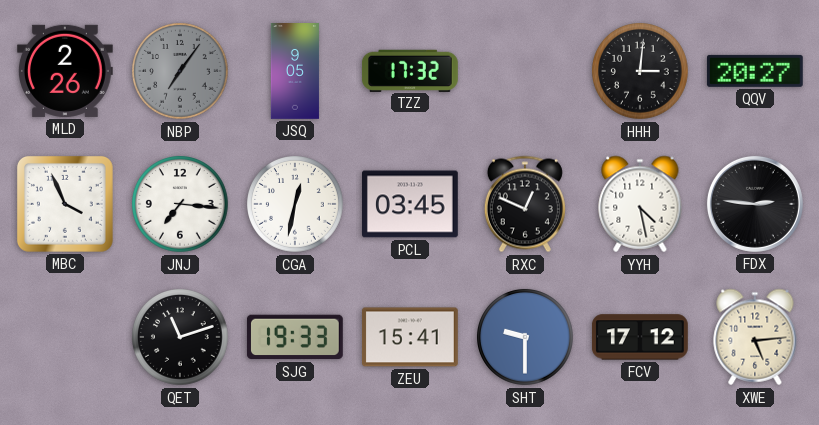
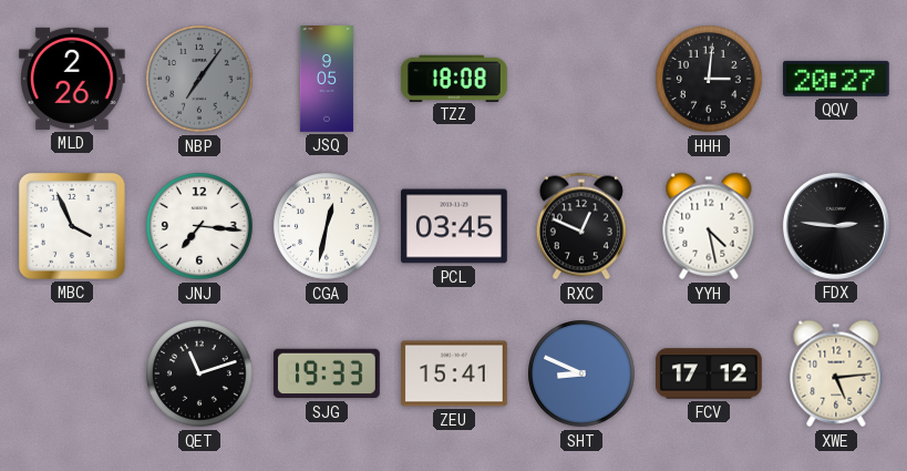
TZZ: 17:32 -> 18:08 (454, 78)
SHT: 9:30 -> 8:49 (583, 375)
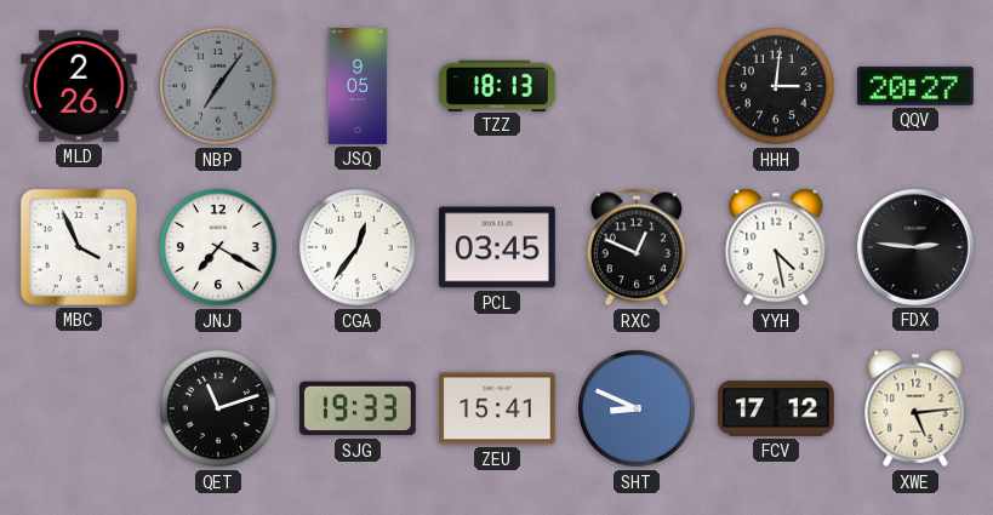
TZZ: 18:08 -> 18:13 (497, 85)
JNJ: 7:16 -> 7:20 (219, 248)
CGA: 12:32 -> 12:36 (359, 248)
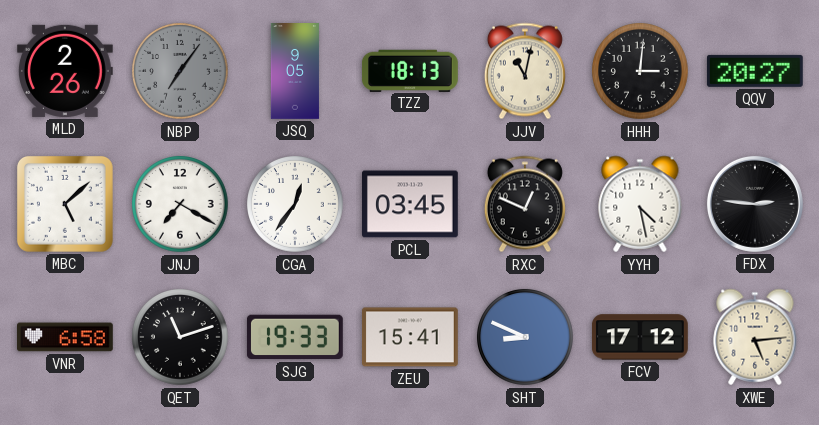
JJV: none -> 11:02 (525, 71)
MBC: 3:56 -> 5:08 (65, 204)
VNR: none -> 6:58 (66, 337)
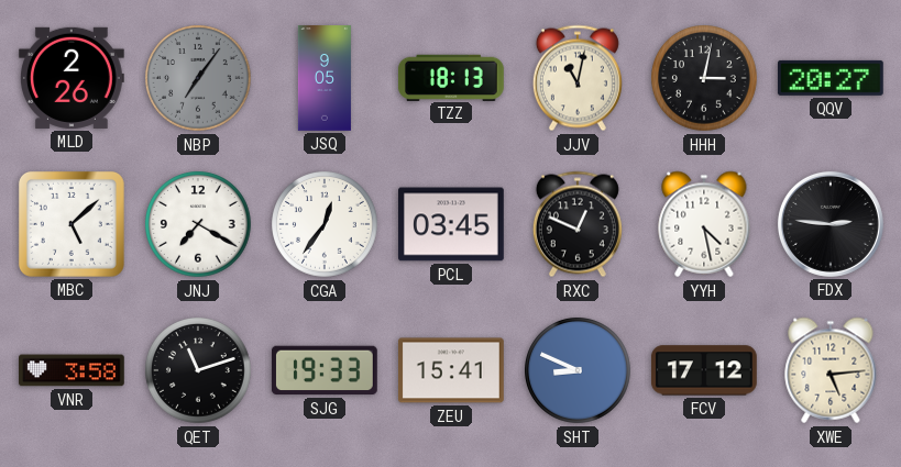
HHH: 3:01 -> 3:02 (705, 79)
VNR: 6:58 -> 3:58 (73, 370)
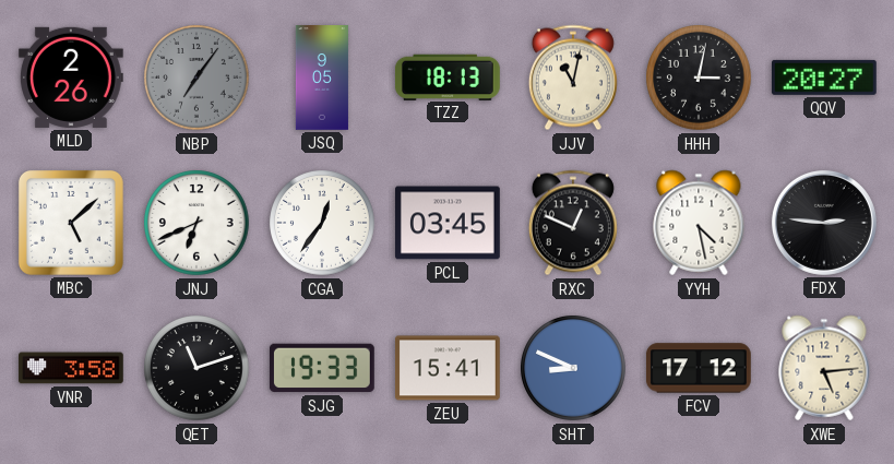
JNJ: 7:20 -> 6:41 (198, 224)
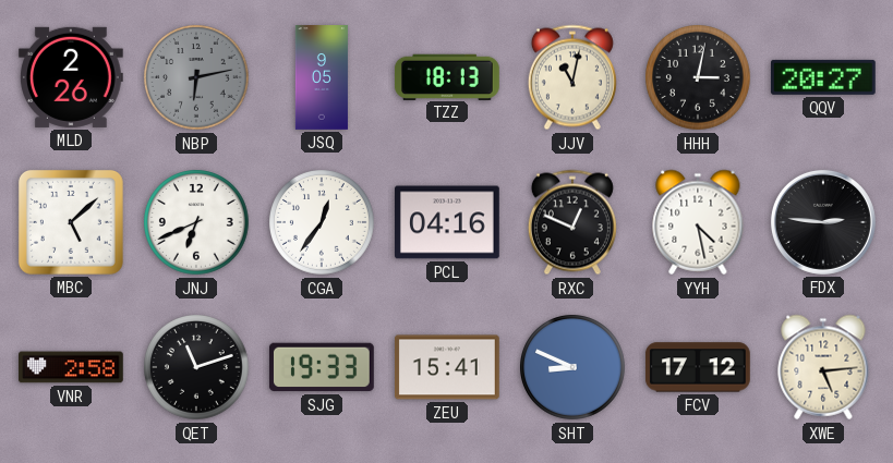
NBP: 7:06 -> 6:13 (197, 78)
PCL: 03:45 -> 04:16 (448, 222)
VNR: 3:58 -> 2:58 (72, 367)
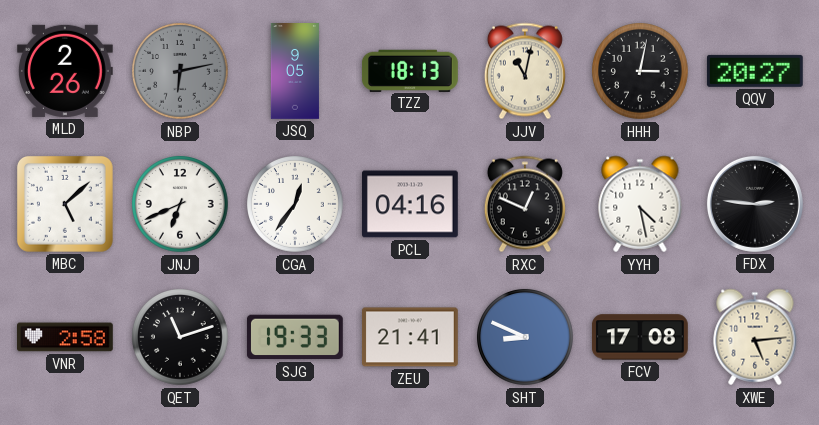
ZEU: 15:41 -> 21:41 (411, 337)
FCV: 17:12 -> 17:08 (640, 337)
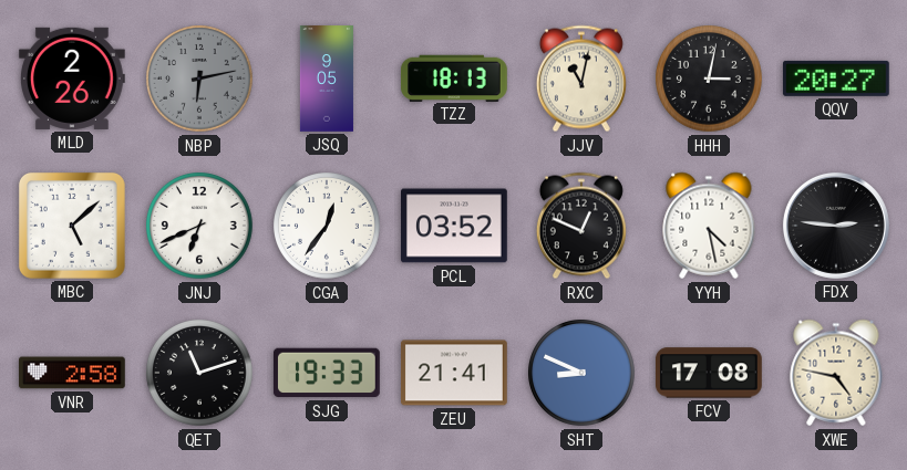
PCL: 04:16 -> 03:52 (455, 226)
XWE: 5:14 -> 4:47 (836, 373)
